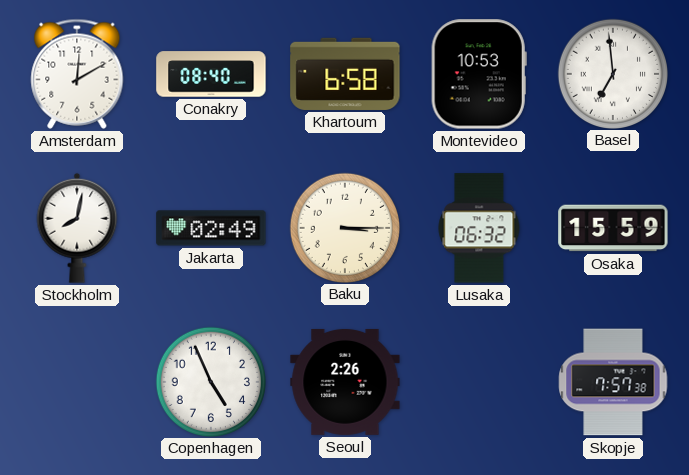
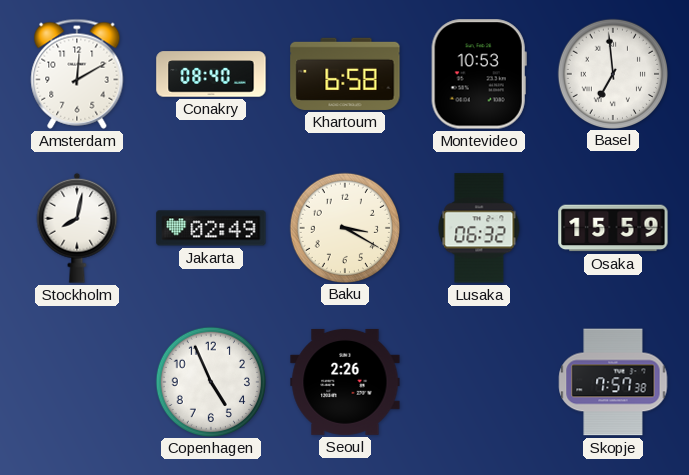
Baku: 3:15 -> 3:20 (344, 227)
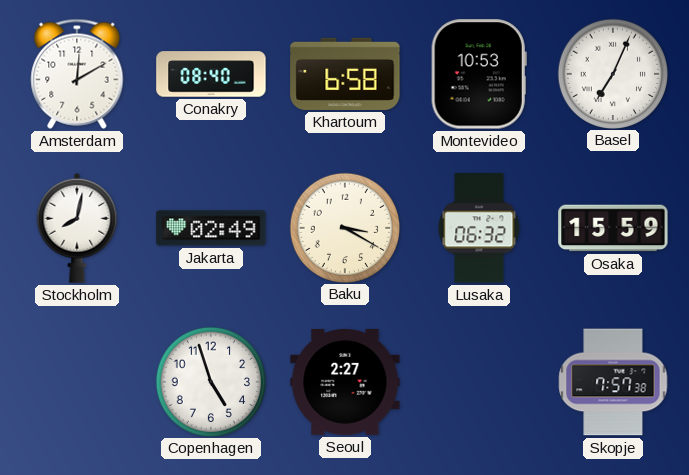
Basel: 6:59 -> 7:04 (612, 73)
Copenhagen: 4:56 -> 4:57 (210, 381)
Seoul: 2:26 -> 2:27 (345, 382)
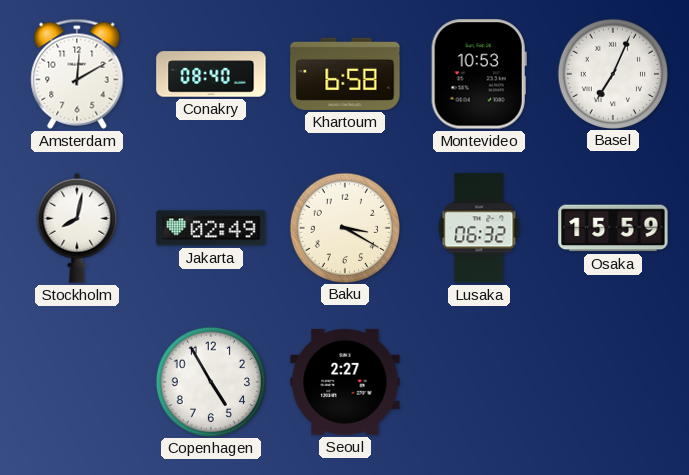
Copenhagen: 4:57 -> 4:55 (210, 381)
Skopje: 7:57 -> none (613, 382)
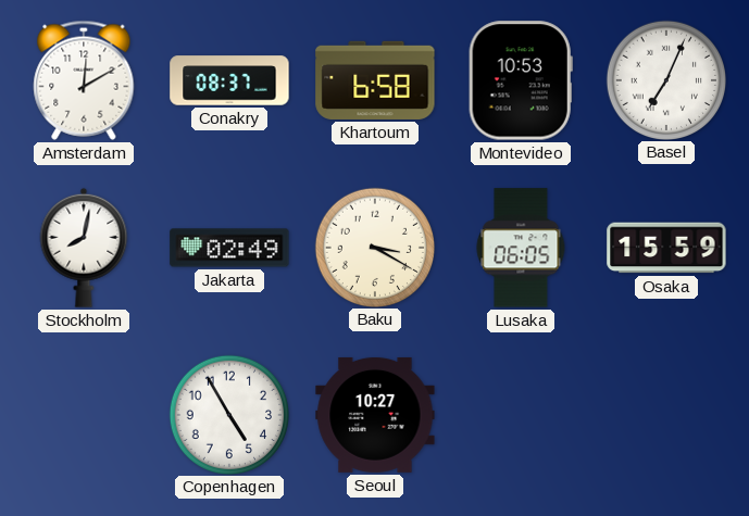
Conakry: 08:40 -> 08:37 (229, 80)
Lusaka: 06:32 -> 06:05 (521, 248)
Seoul: 2:27 -> 10:27 (375, 415)
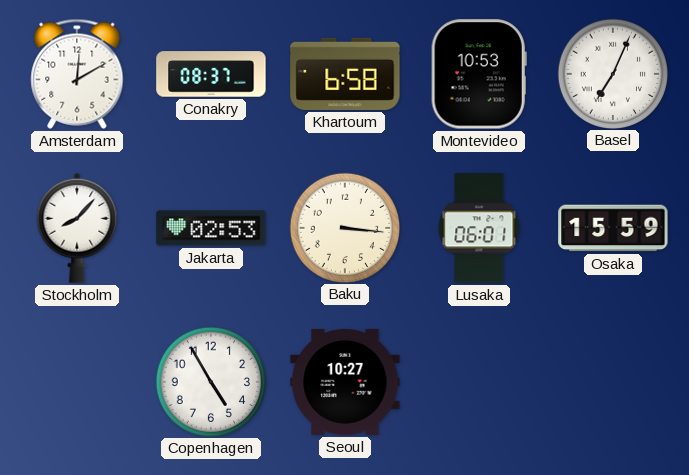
Stockholm: 8:02 -> 8:07 (77, 228)
Jakarta: 02:49 -> 02:53 (211, 228)
Baku: 3:20 -> 3:16 (344, 227)
Lusaka: 06:05 -> 06:01 (479, 228)
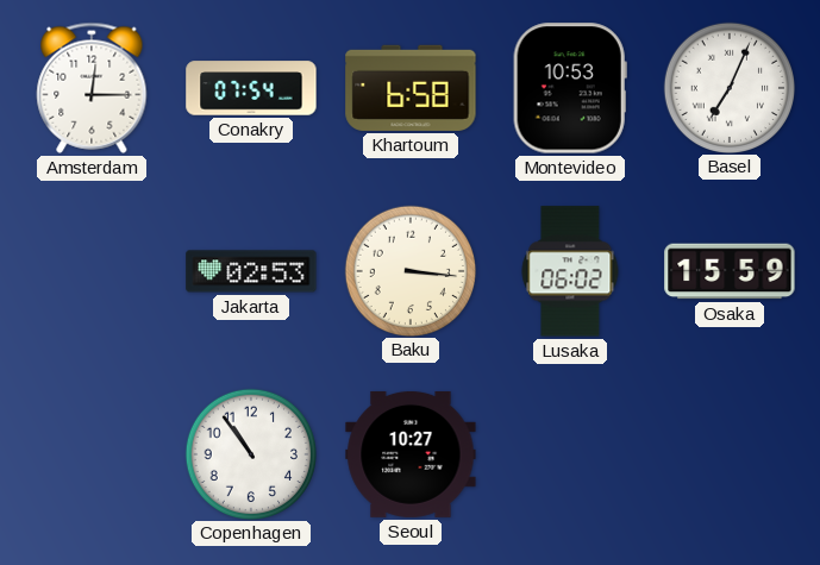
Amsterdam: 12:10 -> 12:15 (92, 88)
Conakry: 08:37 -> 07:54 (251, 88)
Stockholm: 8:07 -> none (77, 228)
Lusaka: 06:01 -> 06:02 (570, 271)
Copenhagen: 4:55 -> 10:54 (250, 453)
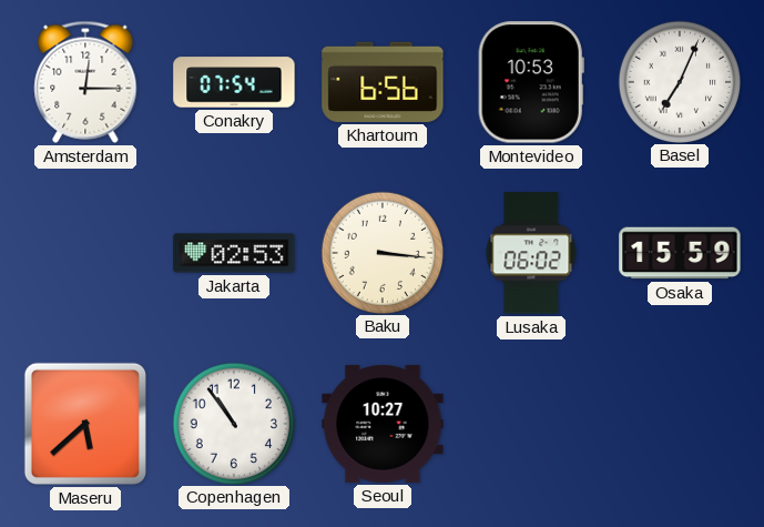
Khartoum: 6:58 -> 6:56 (383, 82)
Maseru: none -> 5:38 (85, 424)
